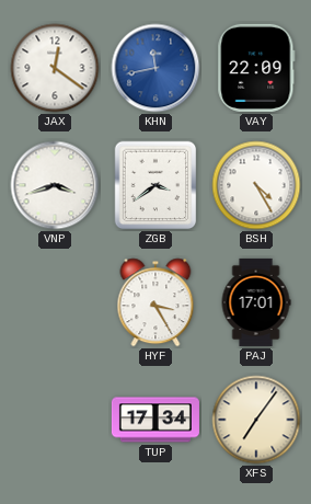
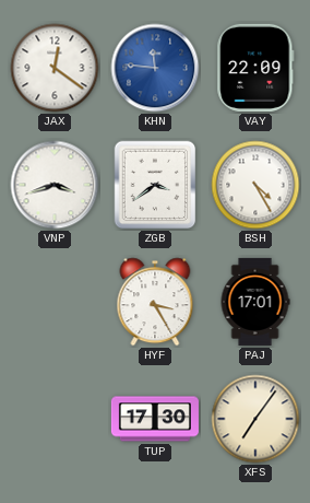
KHN: 11:43 -> 11:46 (155, 68)
TUP: 17:34 -> 17:30 (155, 419)
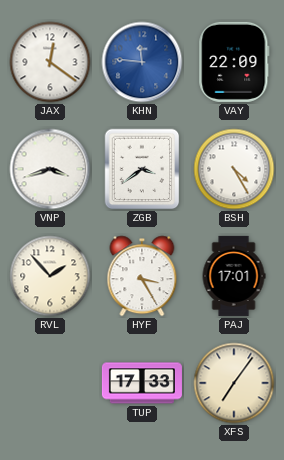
RVL: none -> 1:53 (50, 276)
TUP: 17:30 -> 17:33 (142, 383)
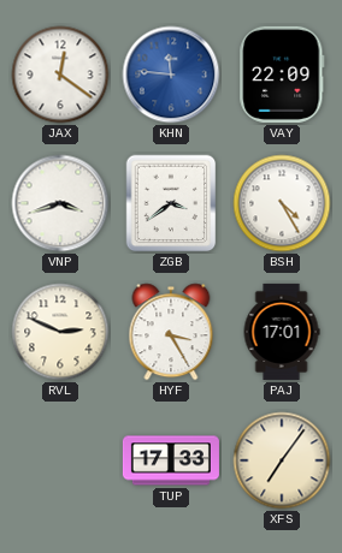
RVL: 1:53 -> 2:49 (60, 332)
